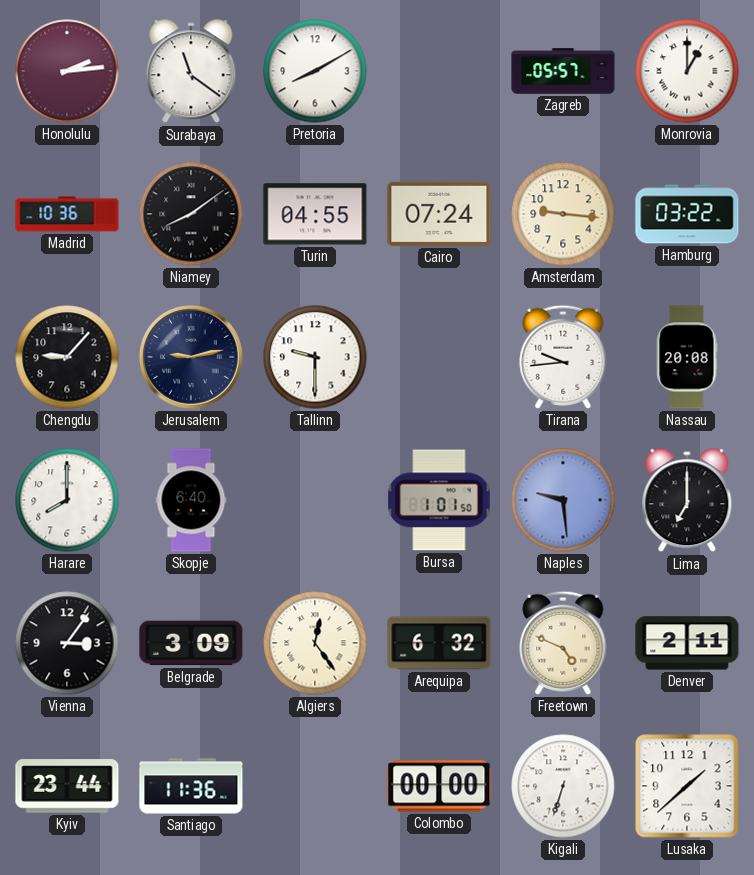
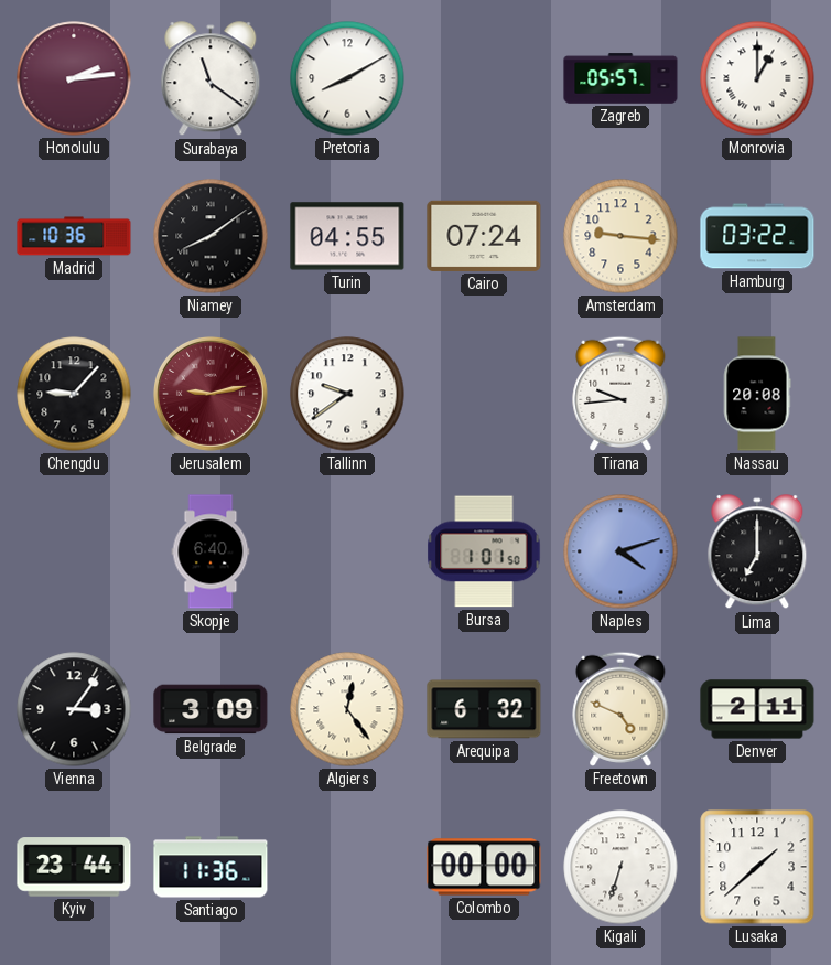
Jerusalem dial: navy -> burgundy (211, 394)
Tallinn: 9:30 -> 9:39 (347, 394)
Harare: 8:00 -> none (67, 500)
Naples: 9:29 -> 4:12 (620, 551)
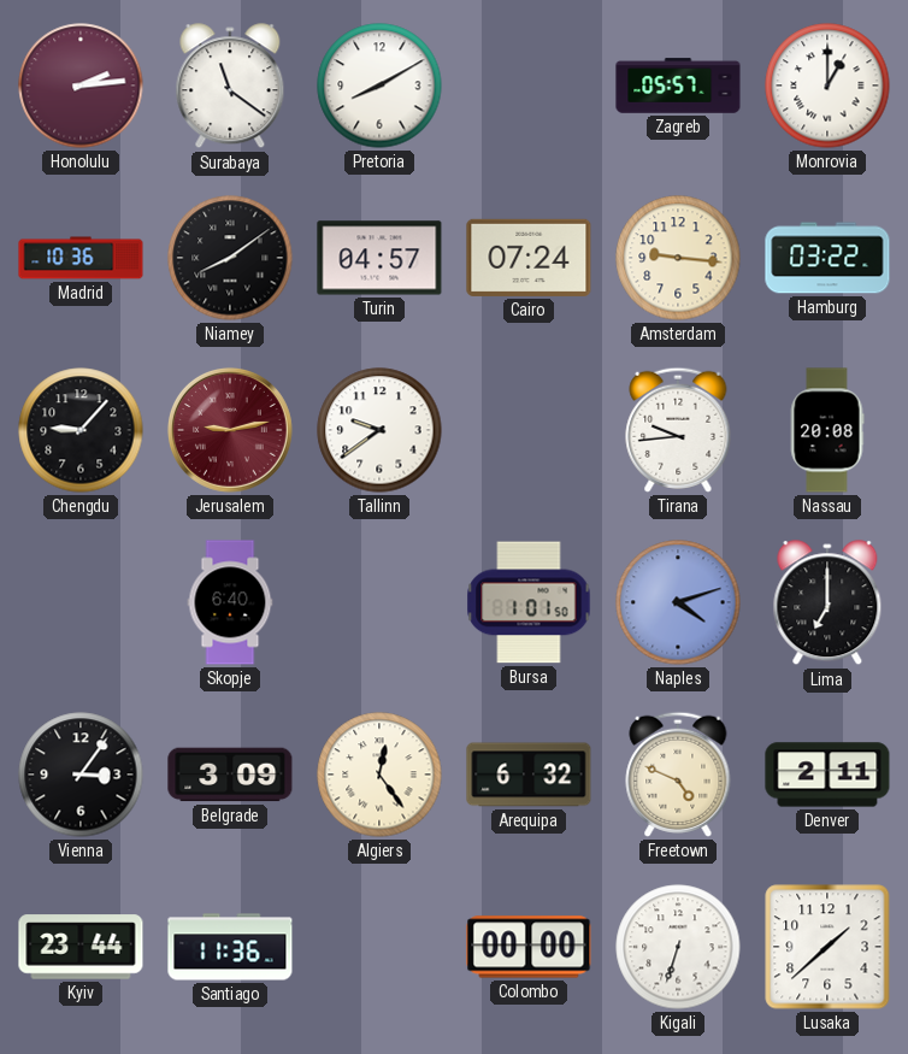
Turin: 04:55 -> 04:57 (379, 258)
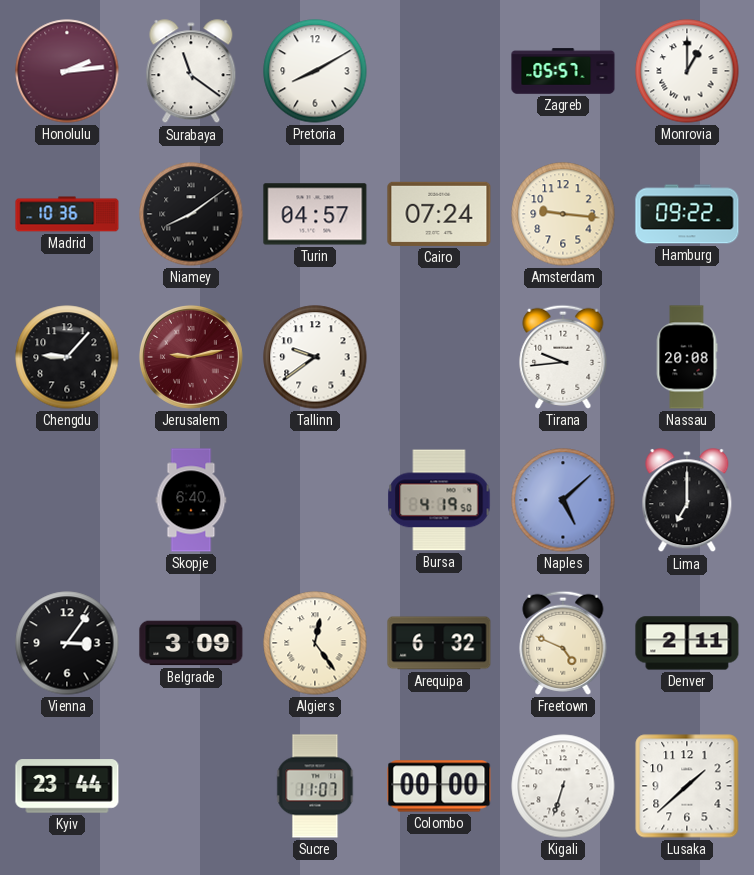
Hamburg: 03:22 -> 09:22 (687, 214)
Bursa: 1:01 -> 4:19 (439, 500)
Naples: 4:12 -> 5:08 (563, 500)
Santiago: 11:36 -> none (230, 947)
Sucre: none -> 11:07 (315, 786)
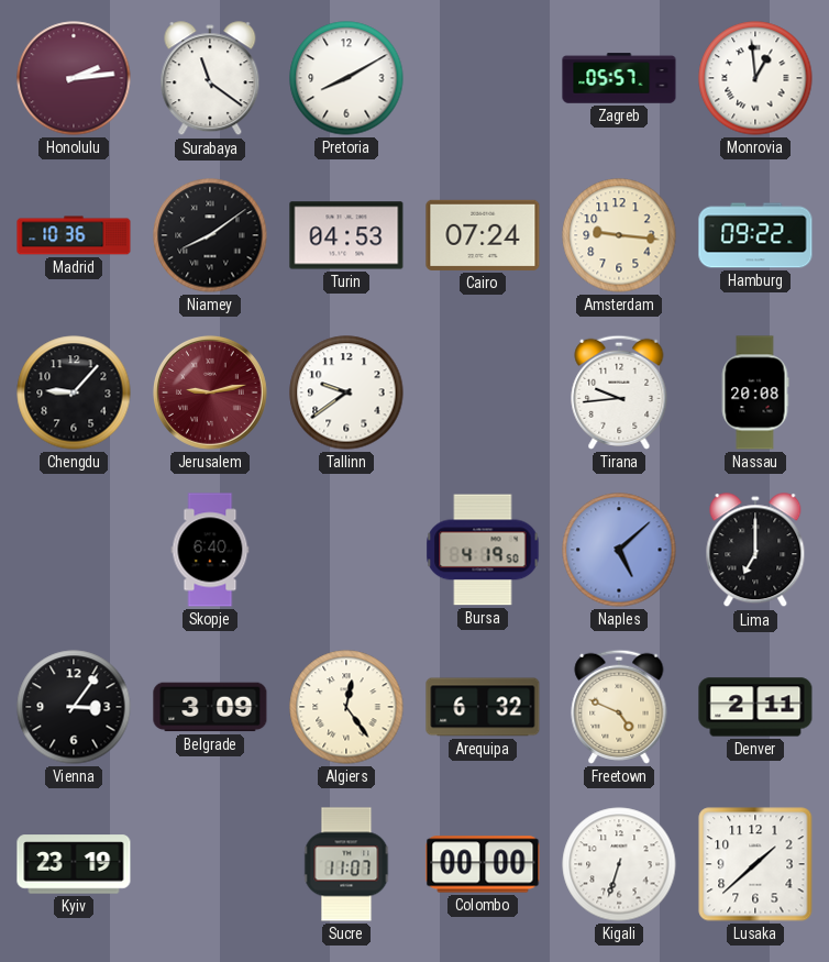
Monrovia: 1:00 -> 12:59 (755, 78)
Turin: 04:57 -> 04:53 (346, 235)
Kyiv: 23:44 -> 23:19 (74, 864)
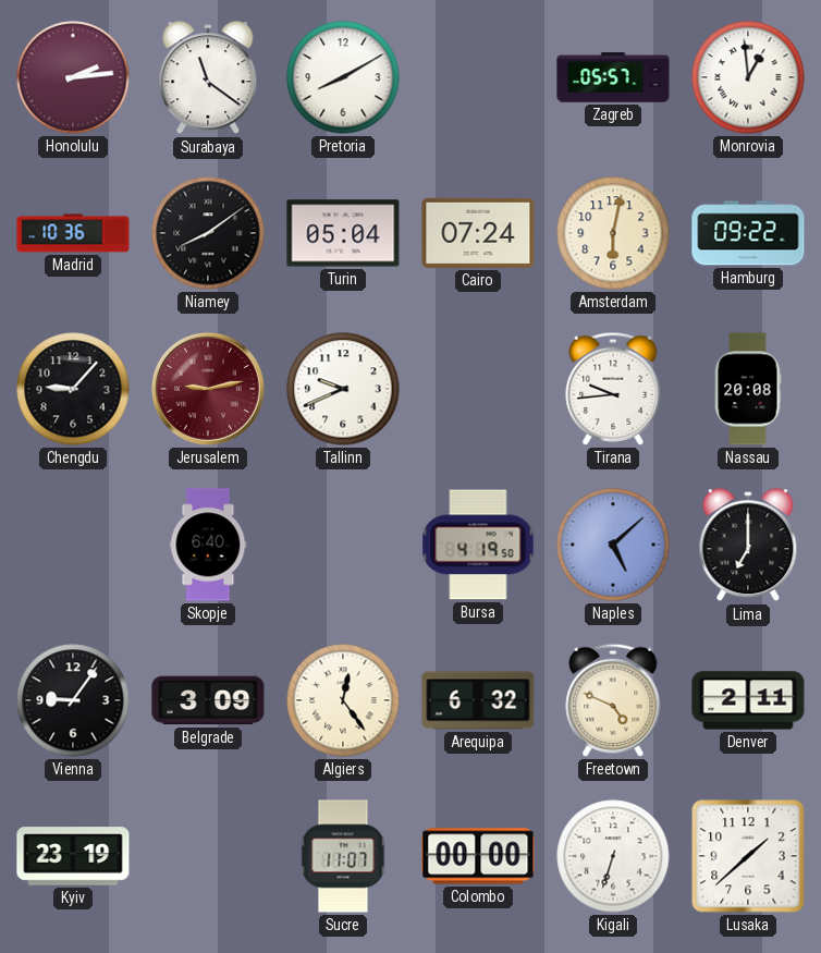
Turin: 04:53 -> 05:04 (343, 233)
Amsterdam: 9:16 -> 6:02 (613, 233)
Tallinn: 9:39 -> 9:41 (343, 389)
Vienna: 3:06 -> 9:06 (73, 700)
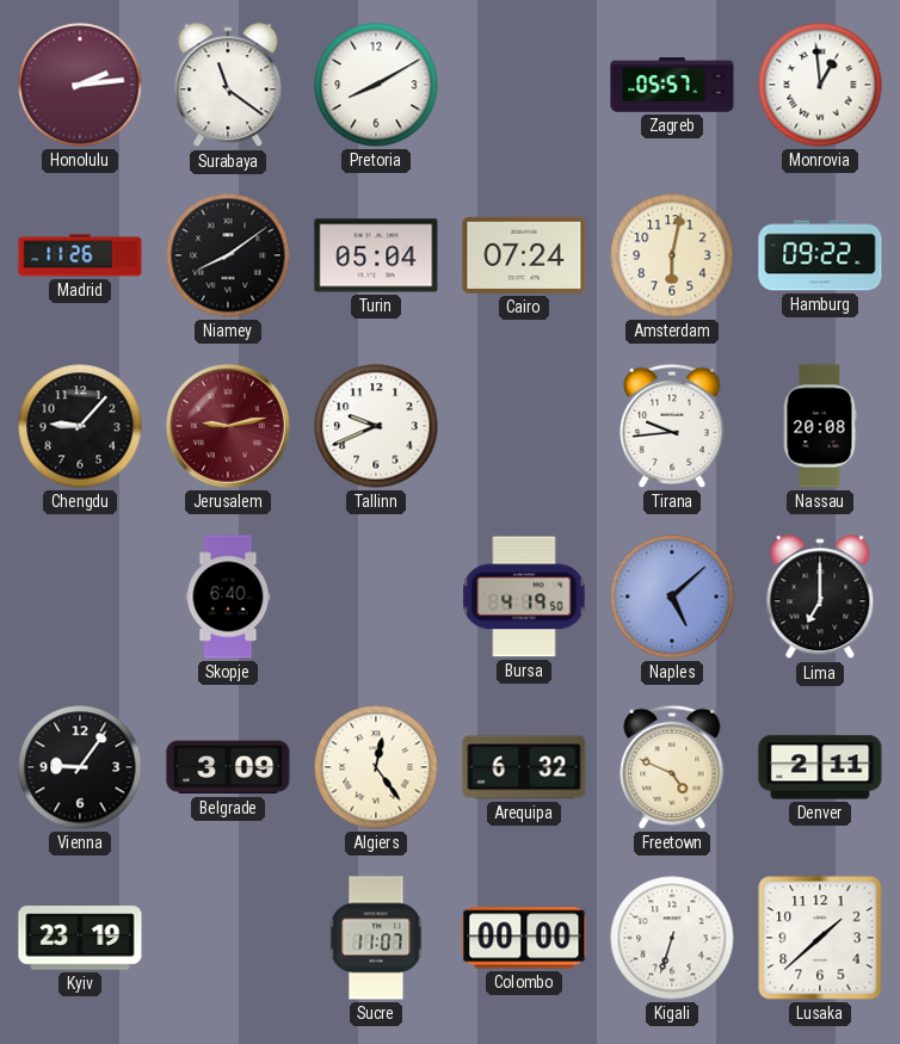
Madrid: 10:36 -> 11:26 (80, 255)
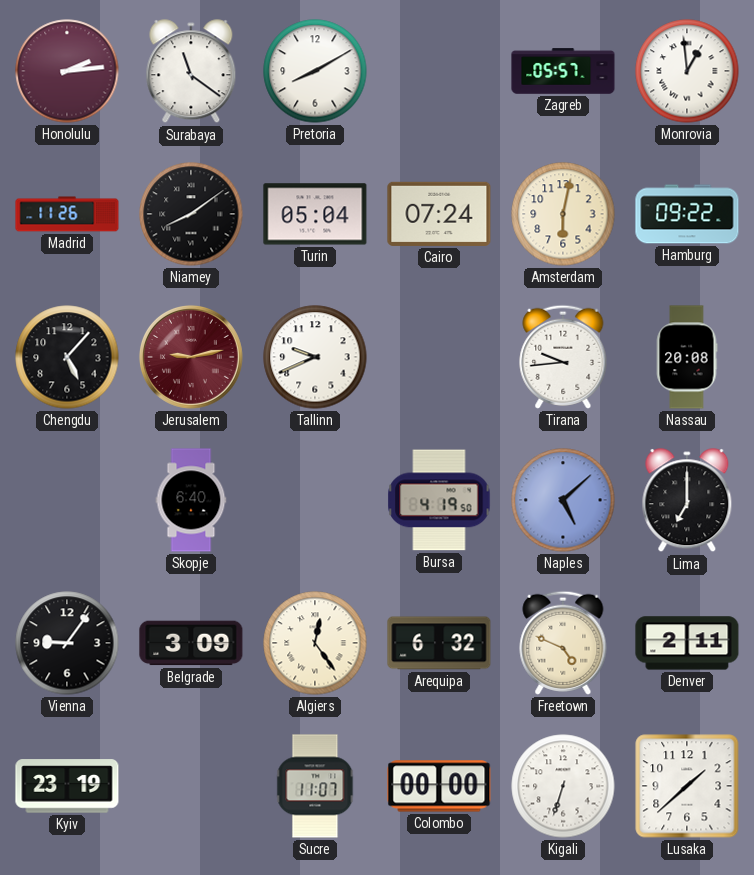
Chengdu: 9:07 -> 5:07 (67, 357)
